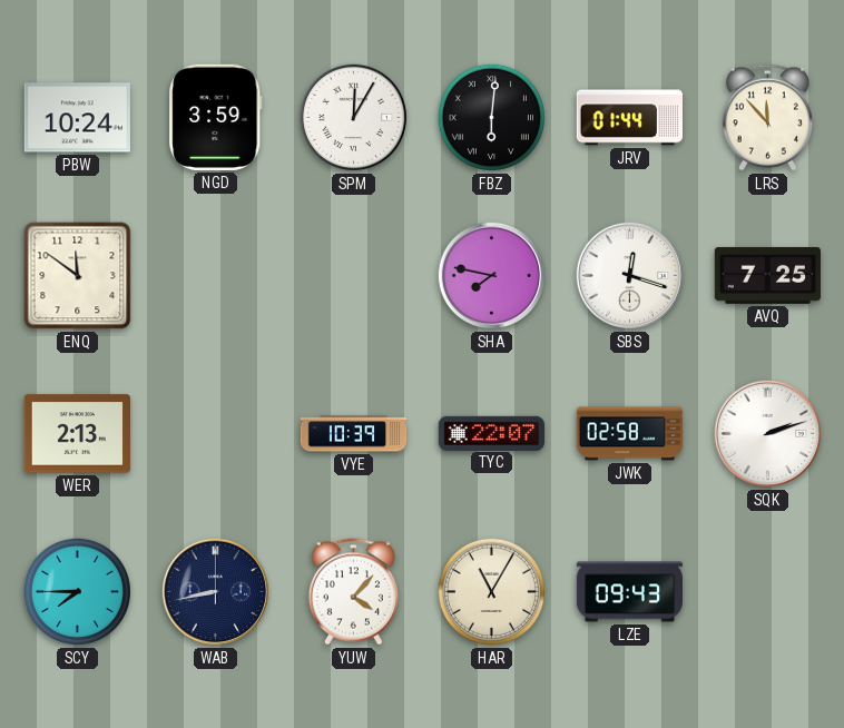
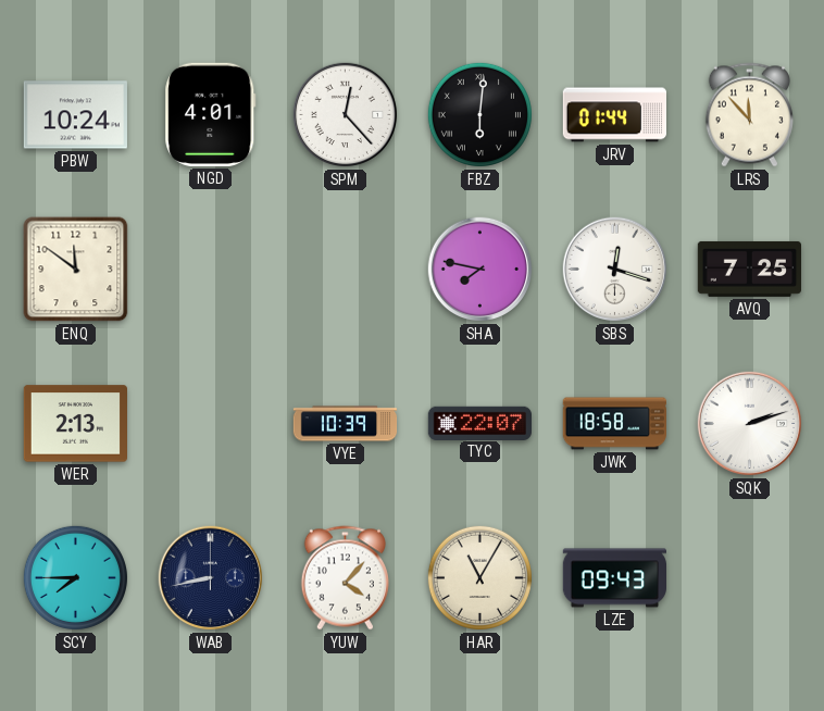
NGD: 3:59 -> 4:01 (211, 114)
SPM: 12:05 -> 12:23 (346, 115)
JWK: 02:58 -> 18:58 (614, 424)
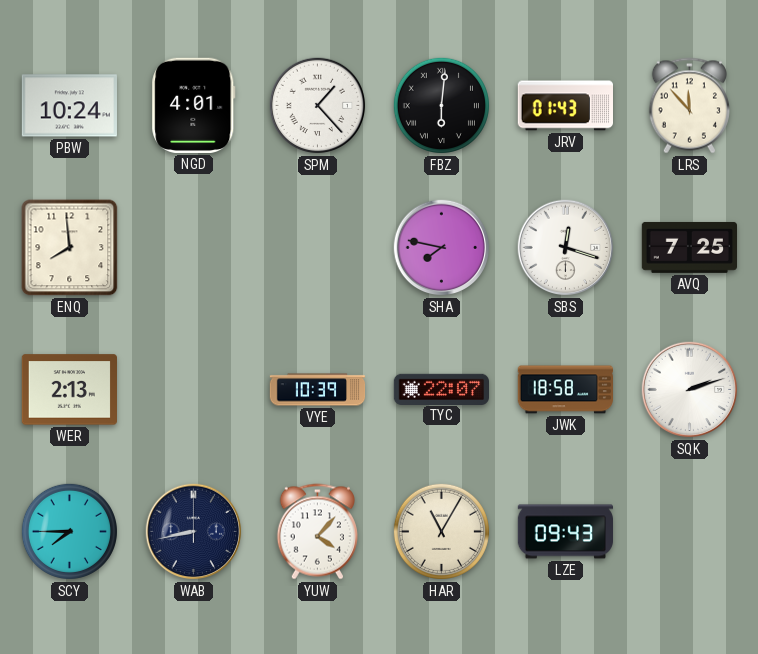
SPM: 12:23 -> 1:23 (318, 106)
JRV: 01:44 -> 01:43 (565, 106)
ENQ: 11:51 -> 7:59 (70, 248)
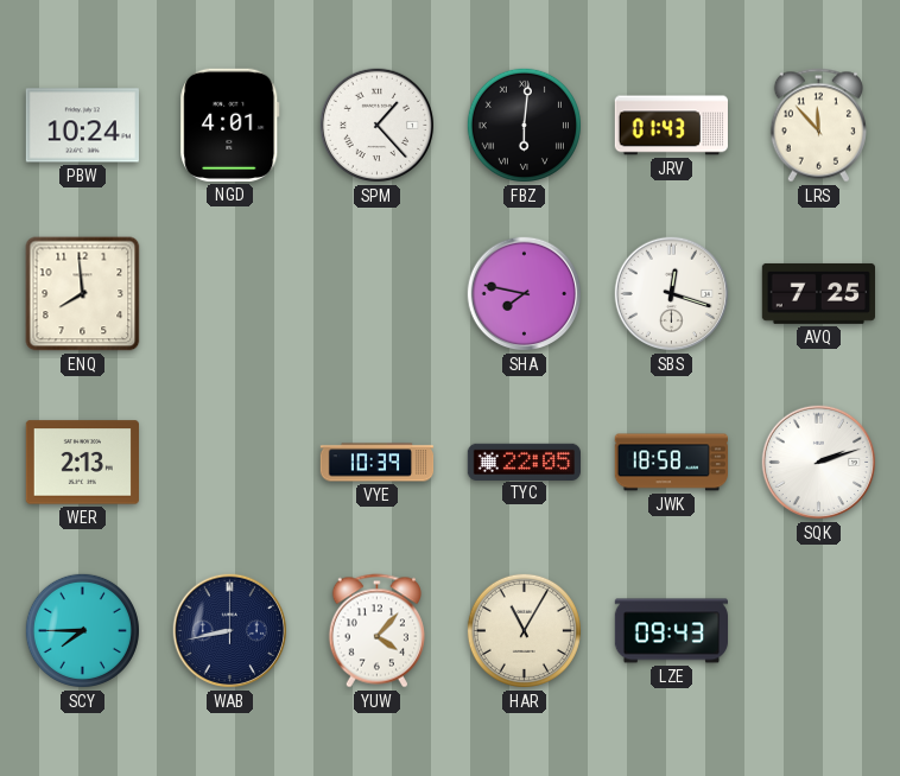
TYC: 22:07 -> 22:05 (524, 462)
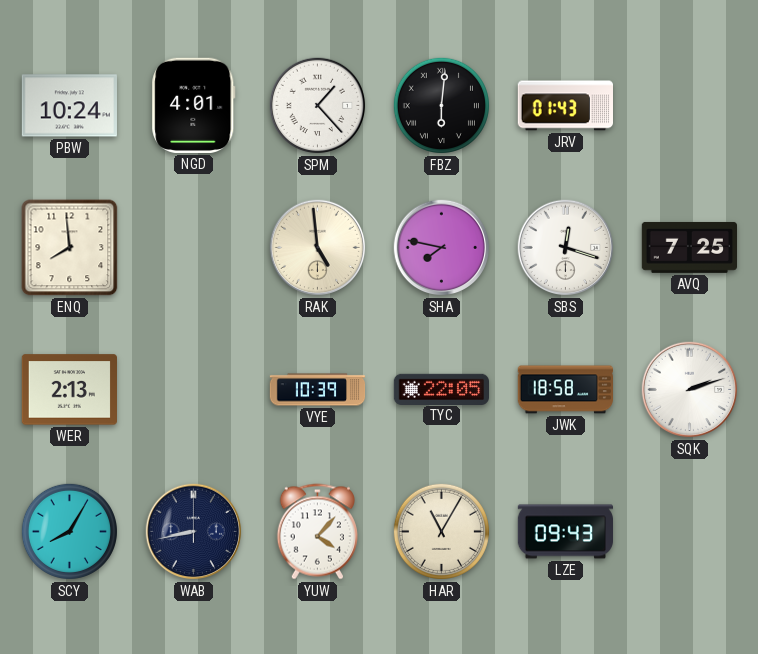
LRS: 11:53 -> none (818, 126)
RAK: none -> 4:59 (318, 248)
SCY: 7:45 -> 8:05 (69, 531)
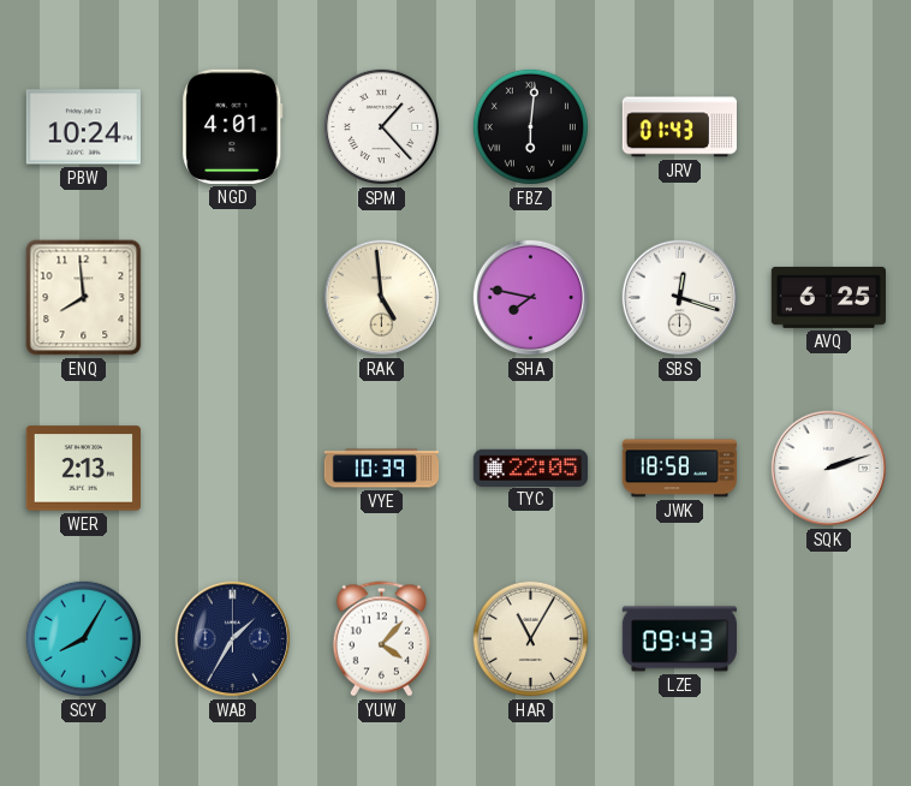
AVQ: 7:25 -> 6:25 (828, 297)
WAB: 8:43 -> 1:35 (233, 639)
